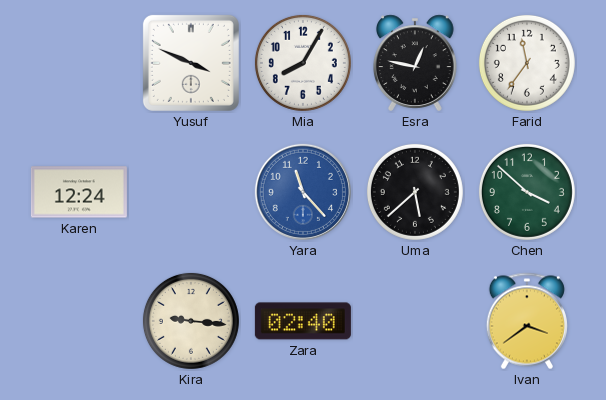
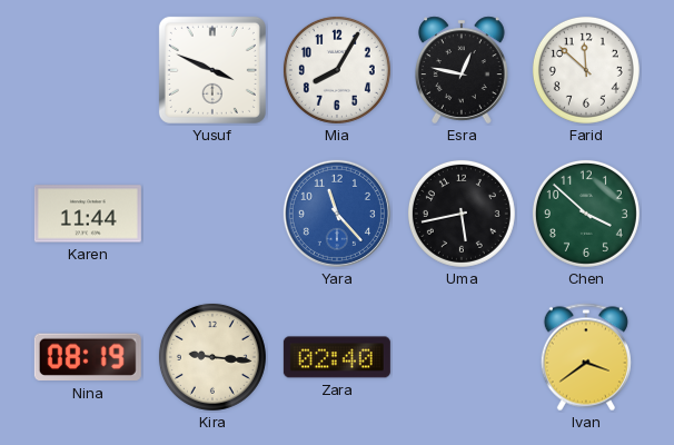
Farid: 11:36 -> 11:52 (586, 70)
Karen: 12:24 -> 11:44 (88, 214)
Uma: 5:38 -> 5:43 (462, 214)
Nina: none -> 08:19 (88, 357)
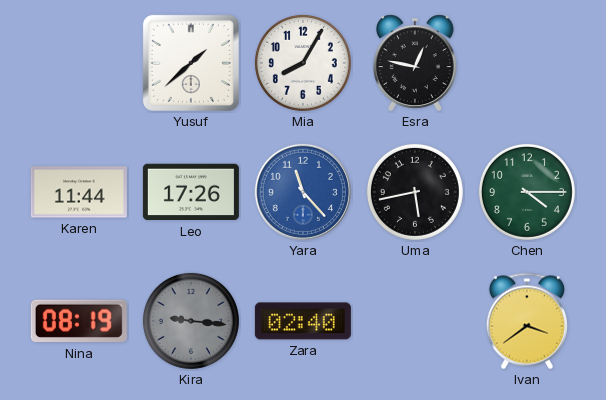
Yusuf: 3:49 -> 1:38 (191, 63)
Farid: 11:52 -> none (586, 70)
Leo: none -> 17:26 (191, 192)
Chen: 3:52 -> 4:15 (527, 192)
Kira dial: cream -> grey (191, 321)
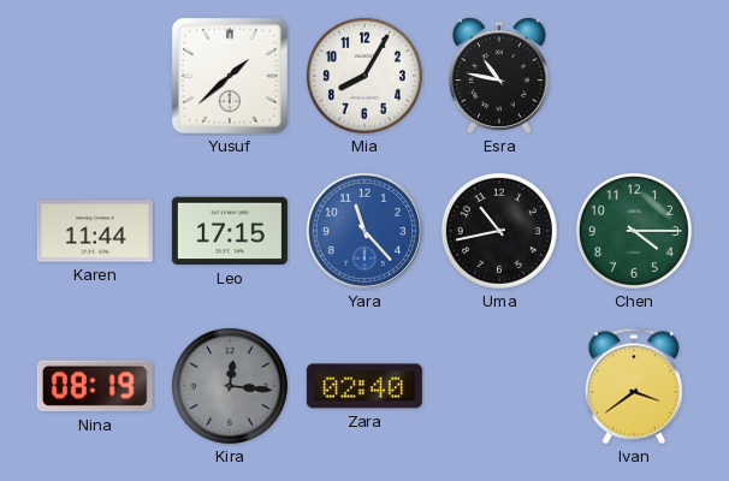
Esra: 12:47 -> 10:47 (500, 76)
Leo: 17:26 -> 17:15 (230, 231)
Uma: 5:43 -> 10:43 (499, 231)
Kira: 9:16 -> 12:16 (230, 386)
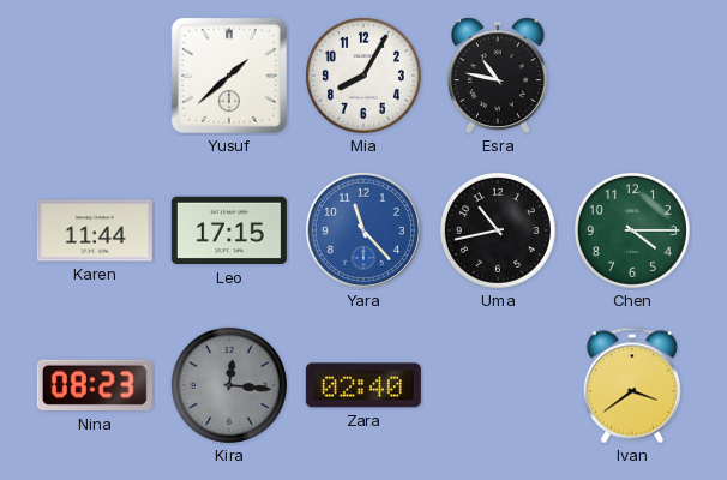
Nina: 08:19 -> 08:23 (95, 385)
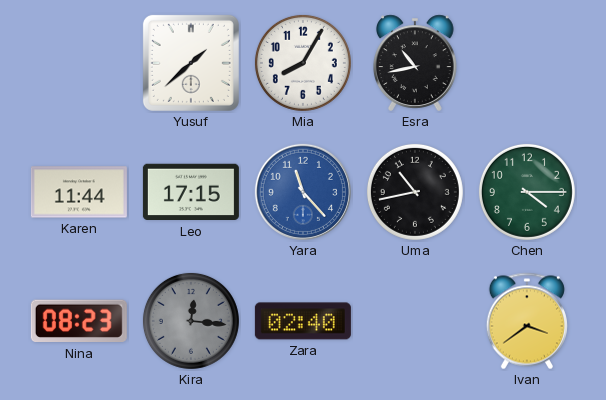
Esra: 10:47 -> 10:43 (416, 63)
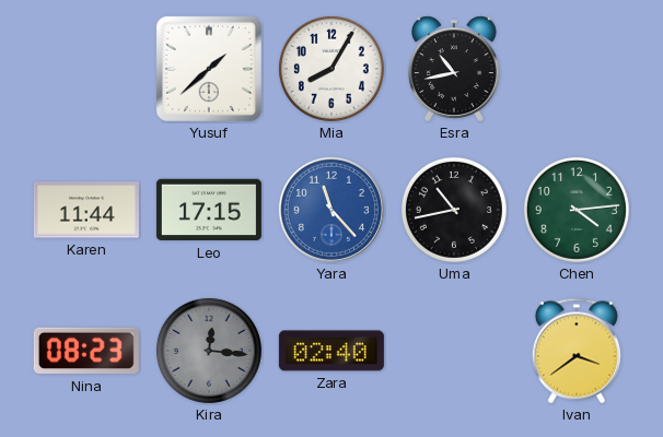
Chen: 4:15 -> 4:14 (577, 210)
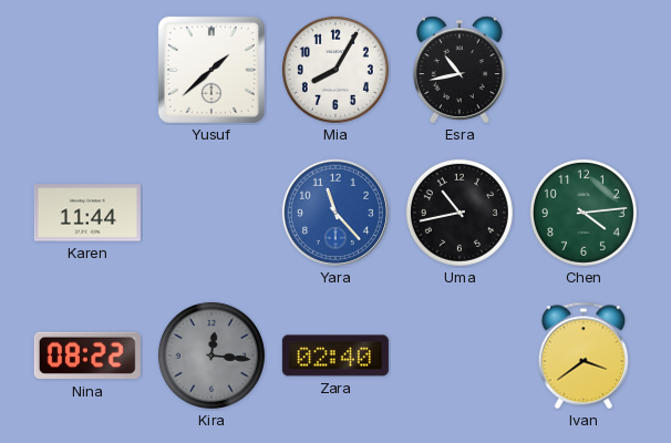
Leo: 17:15 -> none (209, 210)
Nina: 08:23 -> 08:22 (87, 356)
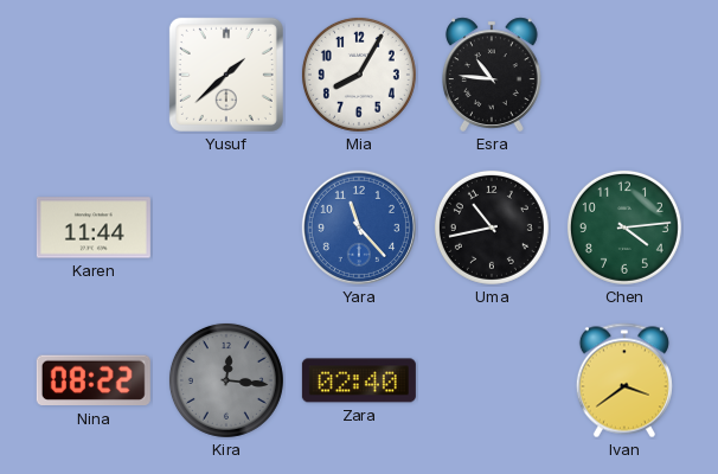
Esra: 10:43 -> 10:46 (493, 75)
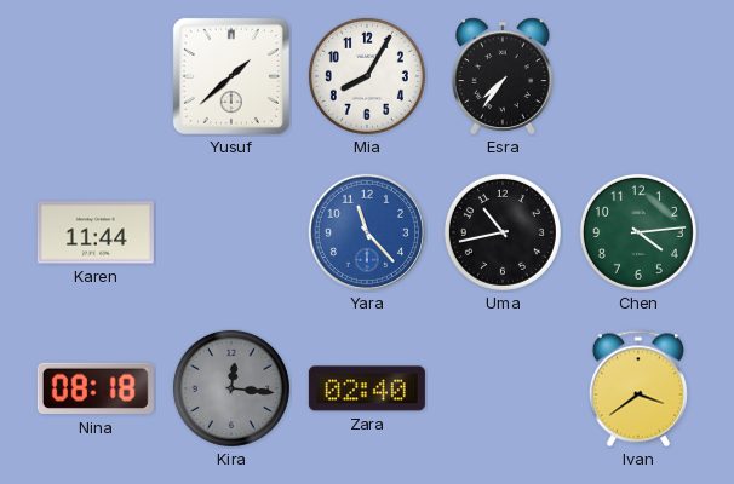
Esra: 10:46 -> 7:36 (504, 76)
Nina: 08:22 -> 08:18 (96, 388)
